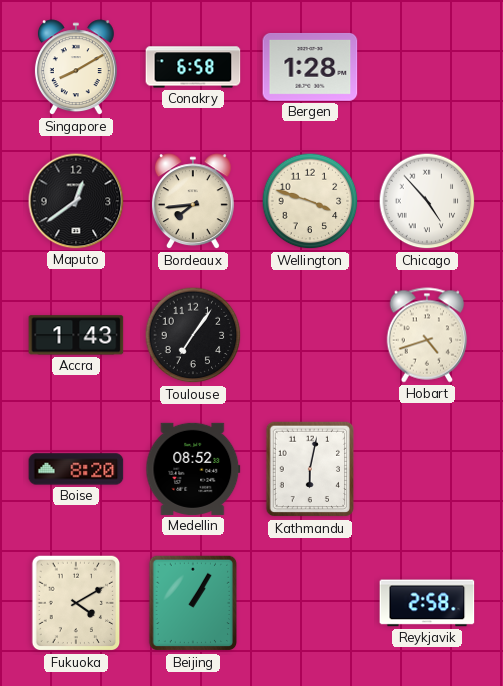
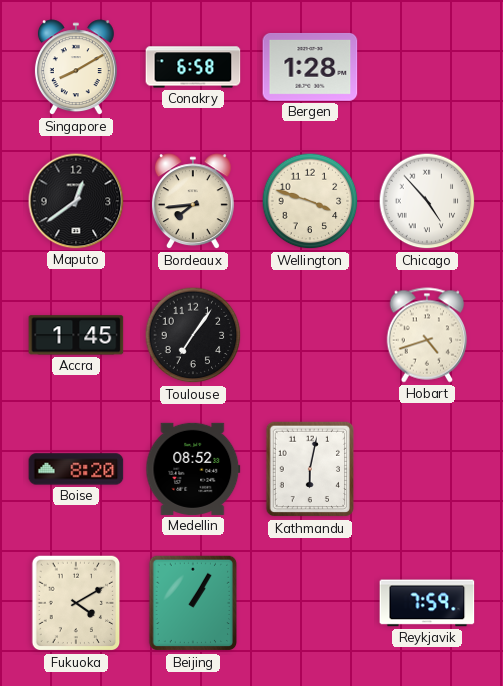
Accra: 1:43 -> 1:45 (76, 335)
Reykjavik: 2:58 -> 7:59 (427, 603)
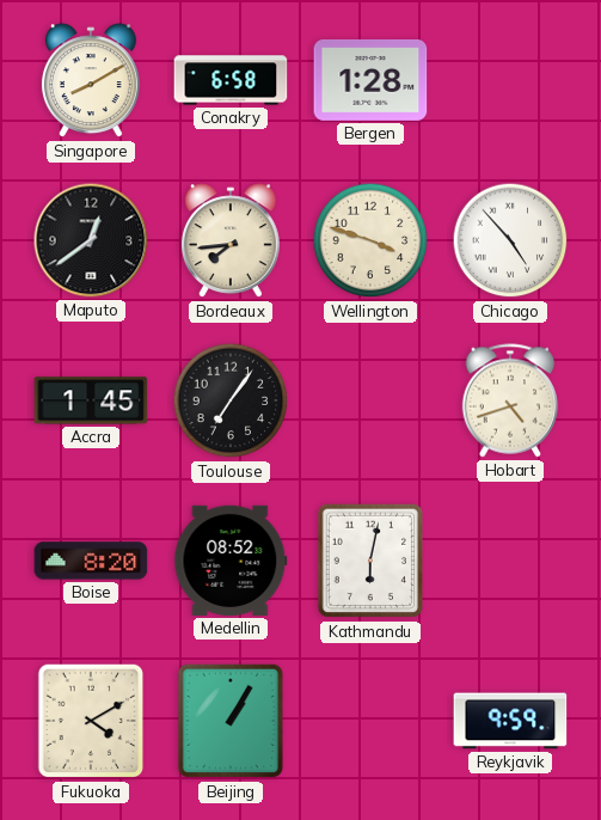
Reykjavik: 7:59 -> 9:59 (510, 721)
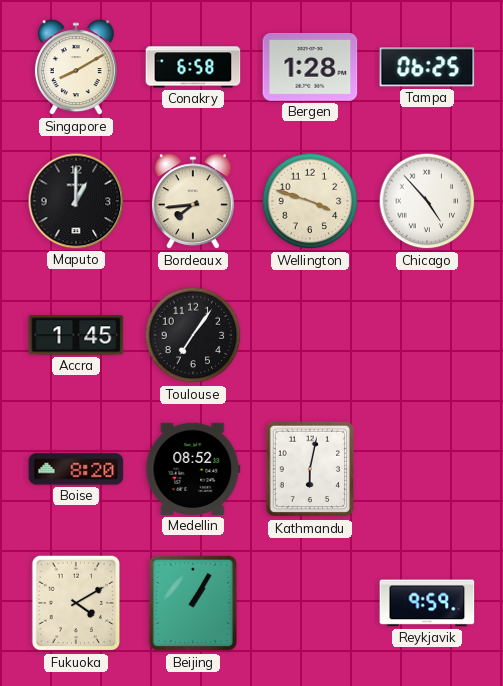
Tampa: none -> 06:25 (427, 67)
Maputo: 12:39 -> 1:00 (76, 201)
Hobart: 4:42 -> none (510, 400)
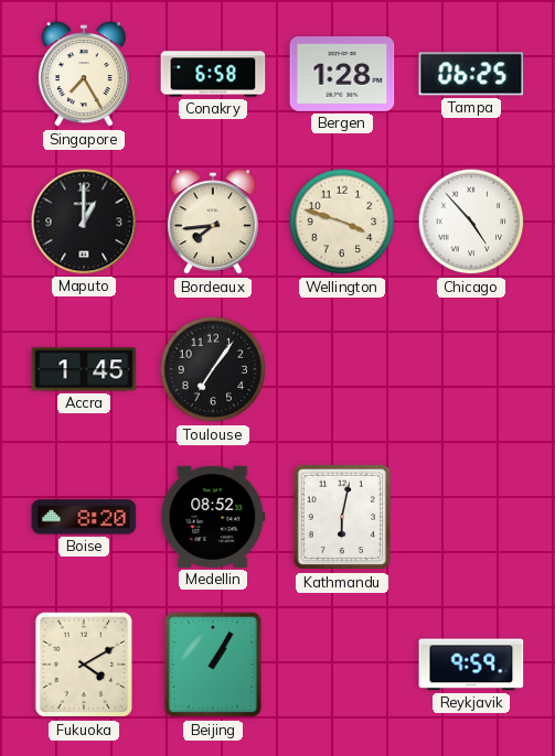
Singapore: 8:10 -> 7:25 (84, 75)
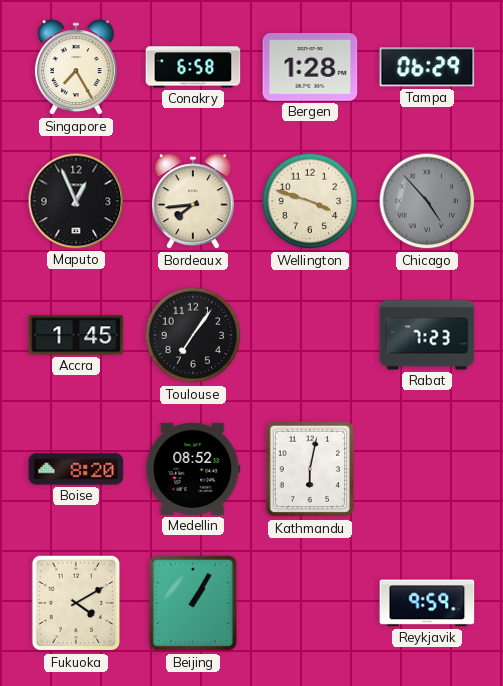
Tampa: 06:25 -> 06:29 (427, 67)
Maputo: 1:00 -> 12:56 (76, 201)
Chicago dial: white -> grey (427, 201)
Rabat: none -> 7:23 (427, 335)
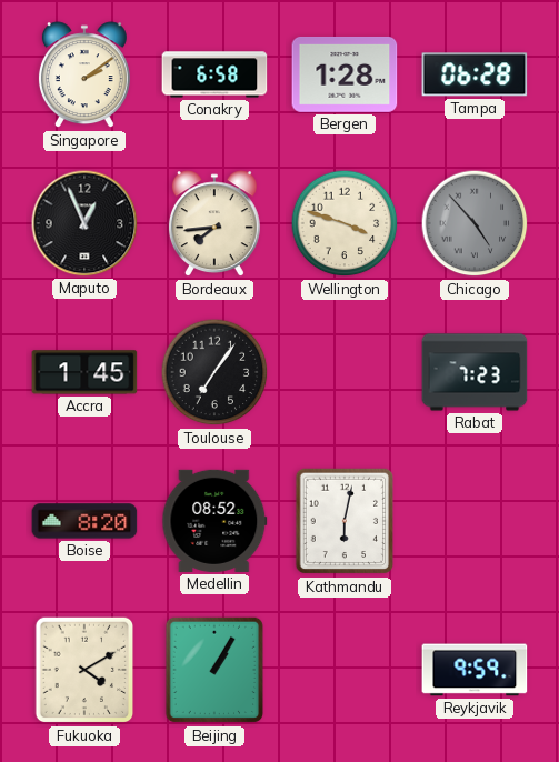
Singapore: 7:25 -> 2:09 (84, 76)
Tampa: 06:29 -> 06:28 (475, 74)
